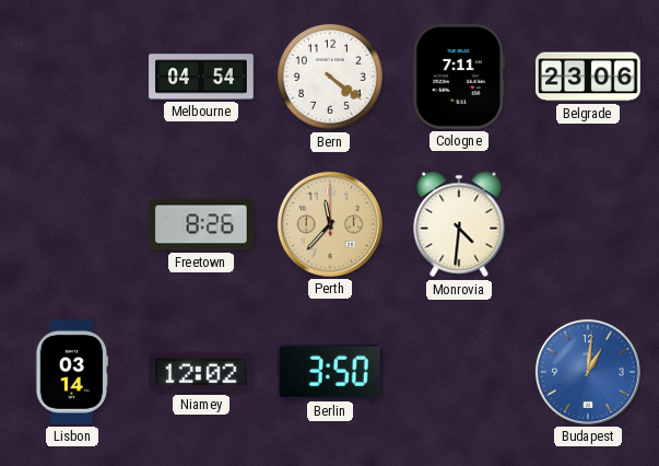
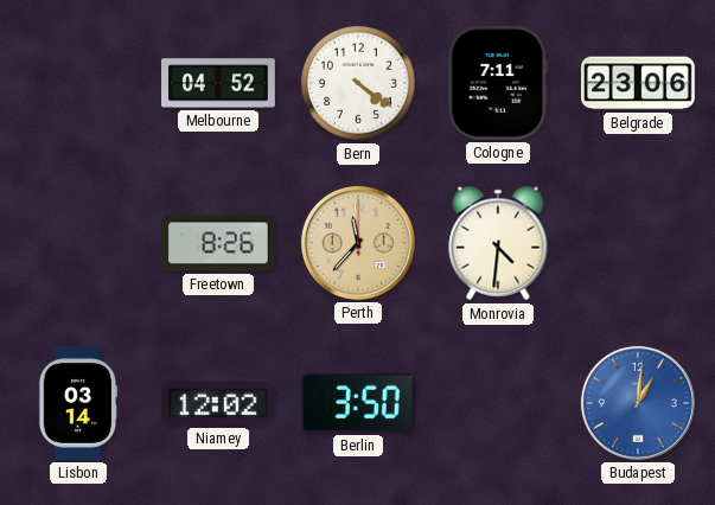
Melbourne: 04:54 -> 04:52 (218, 83)
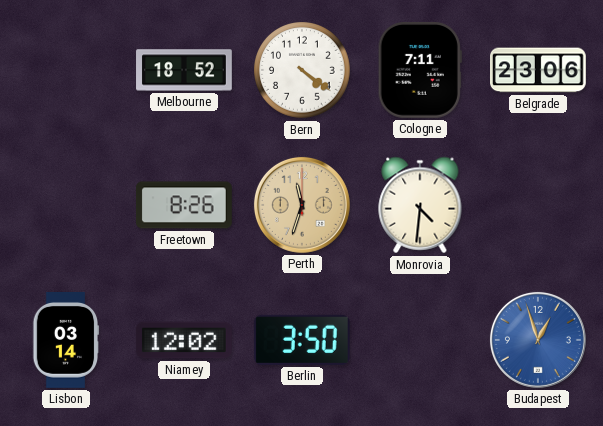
Melbourne: 04:52 -> 18:52 (184, 70)
Perth: 11:37 -> 11:33 (302, 205)
Budapest: 1:01 -> 12:57 (538, 340)
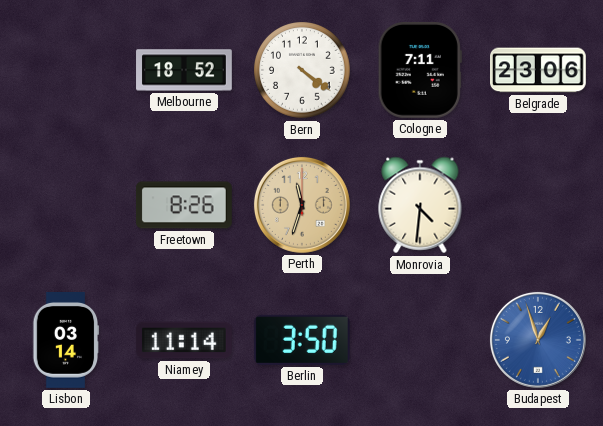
Niamey: 12:02 -> 11:14 (184, 340)
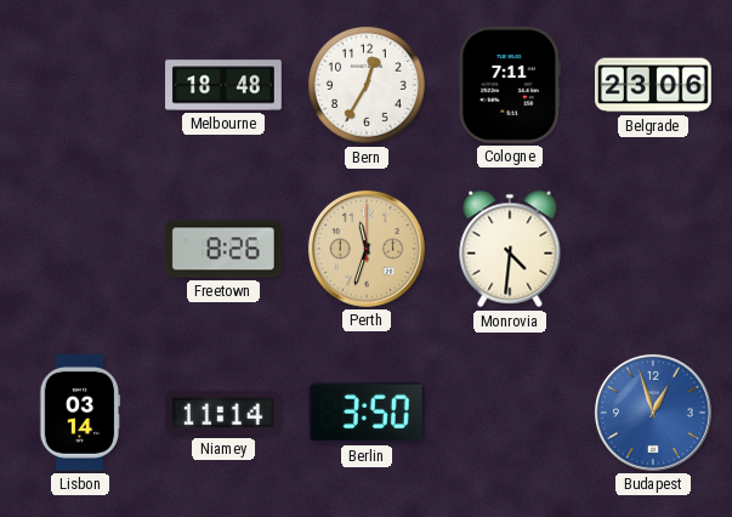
Melbourne: 18:52 -> 18:48 (223, 85)
Bern: 4:21 -> 12:35 (367, 85)
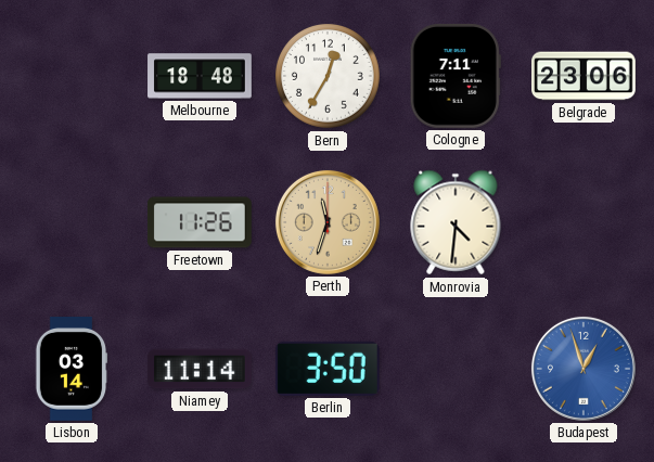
Freetown: 8:26 -> 11:26 (201, 222)
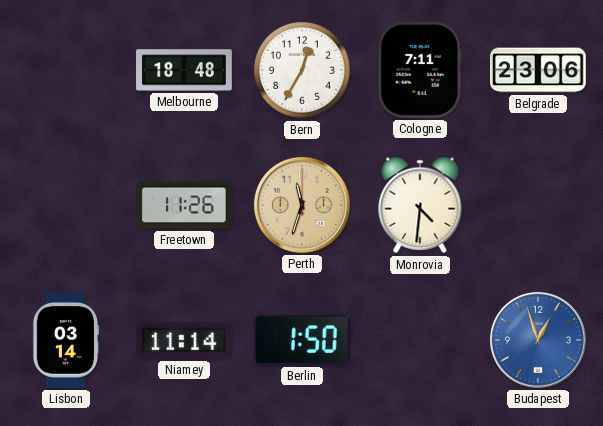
Berlin: 3:50 -> 1:50 (302, 340)
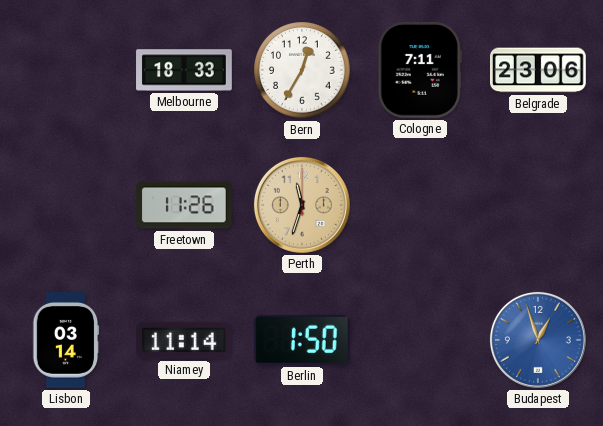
Melbourne: 18:48 -> 18:33 (184, 70)
Monrovia: 4:31 -> none (420, 205)
